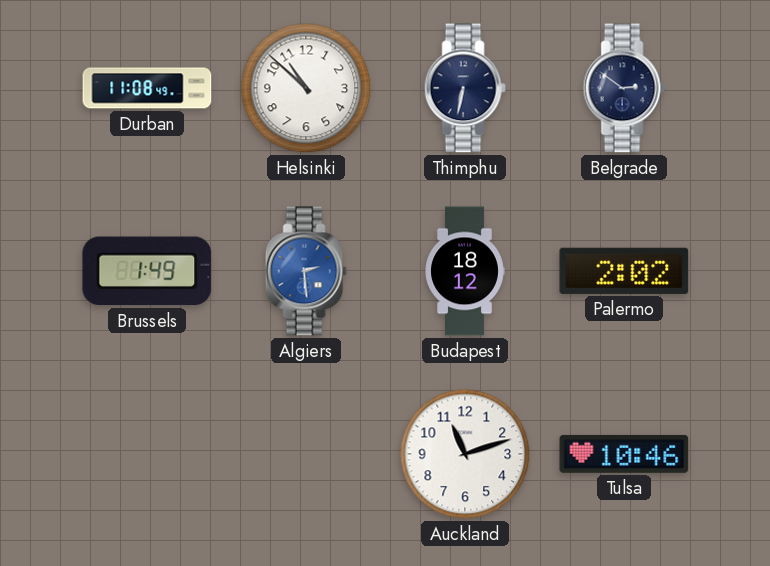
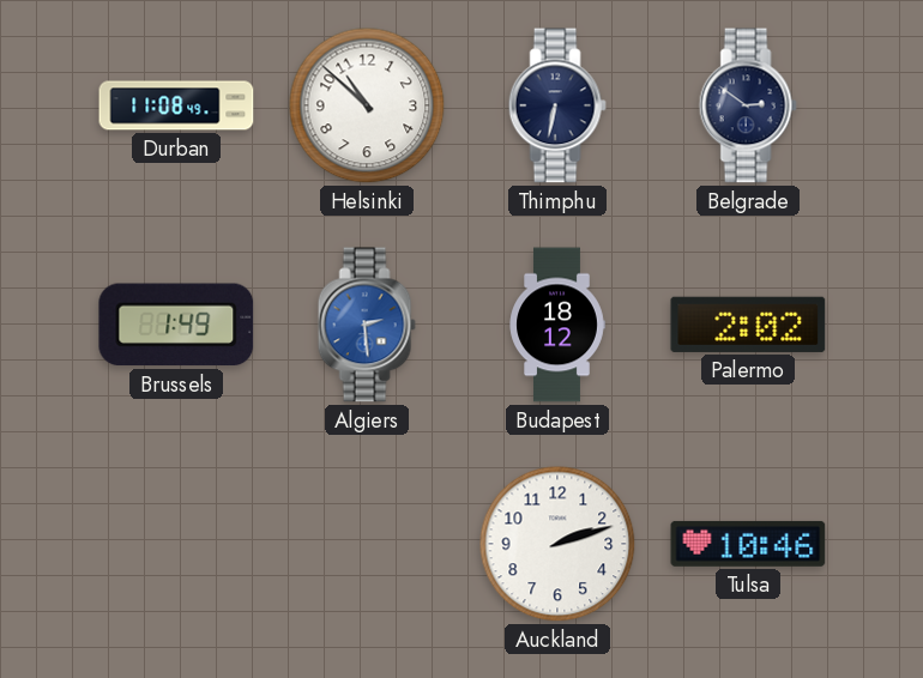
Auckland: 11:12 -> 2:12 (557, 544)
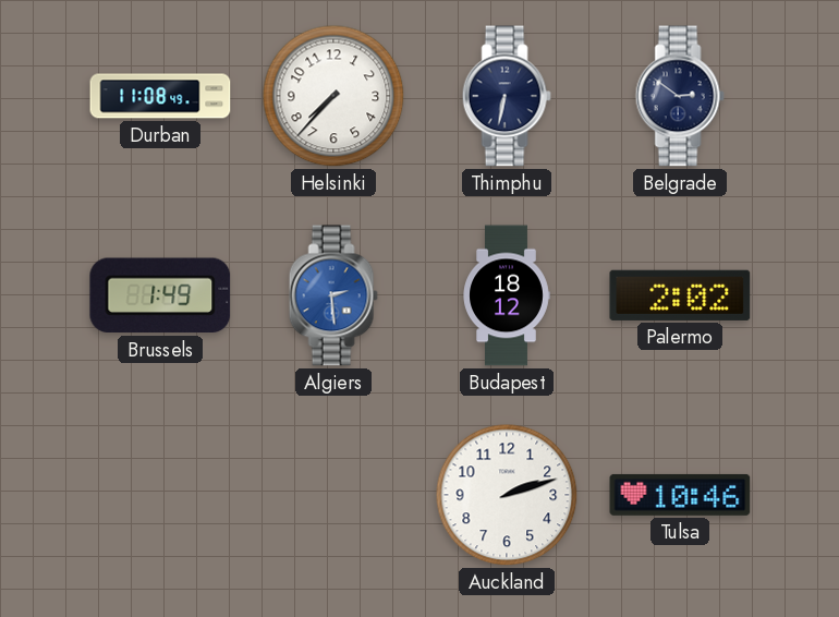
Helsinki: 10:52 -> 7:37 (333, 96)
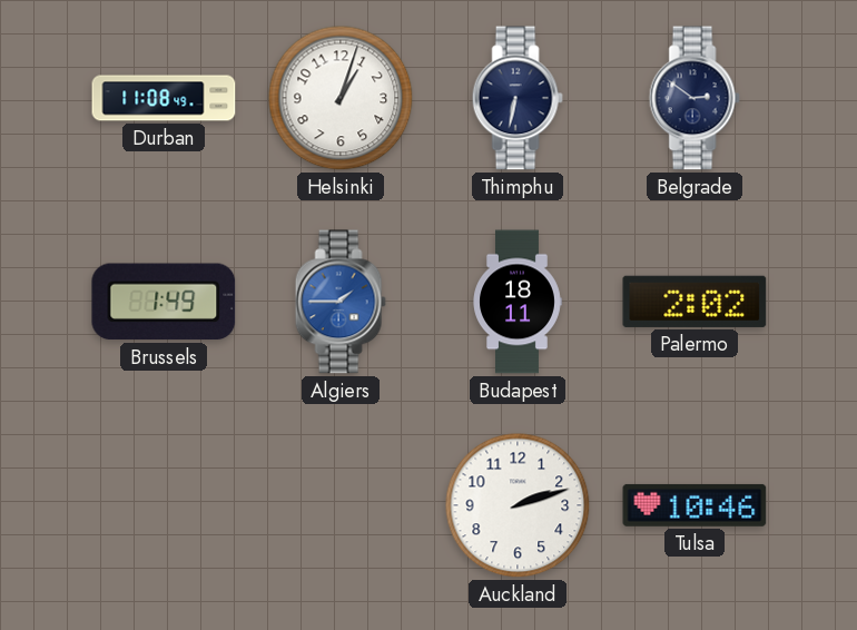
Helsinki: 7:37 -> 1:03 (341, 98)
Algiers: 2:29 -> 1:45 (341, 302)
Budapest: 18:12 -> 18:11 (518, 302)
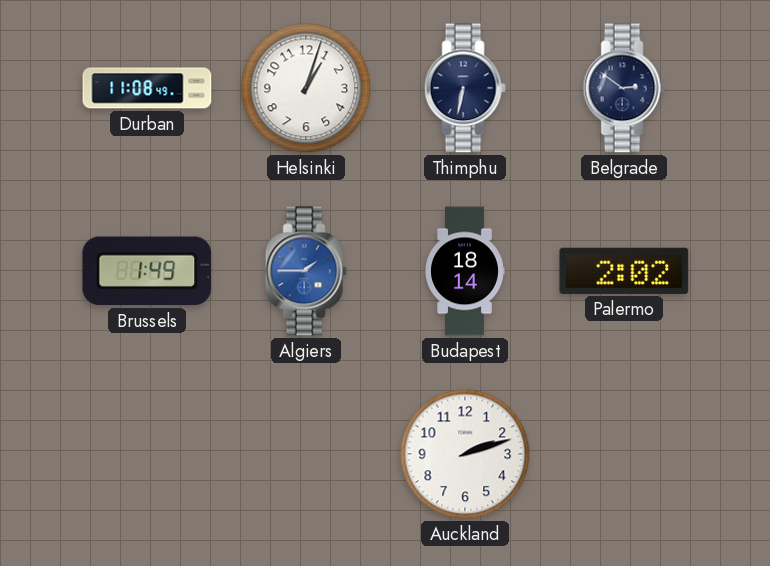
Budapest: 18:11 -> 18:14 (465, 271)
Tulsa: 10:46 -> none (695, 505)
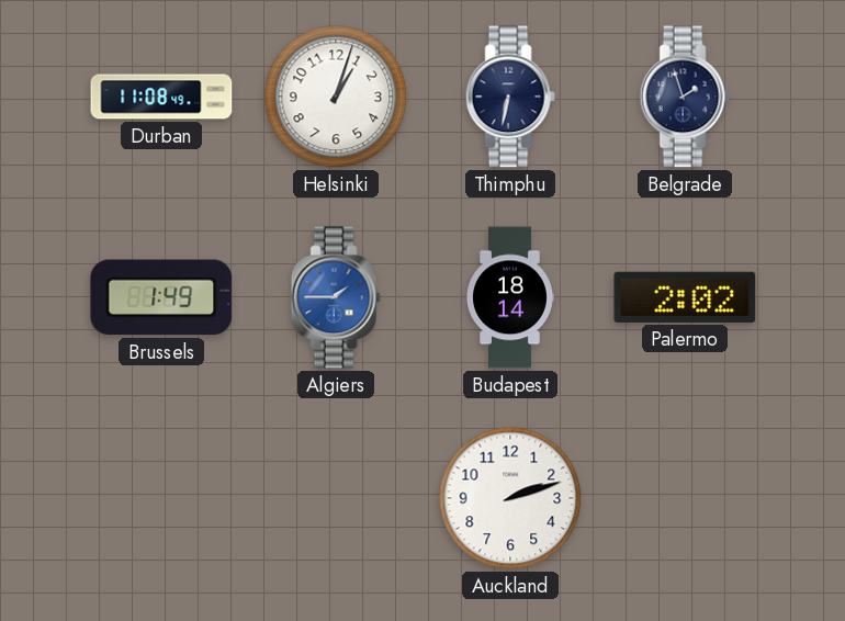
Belgrade: 2:51 -> 1:57 (685, 97)
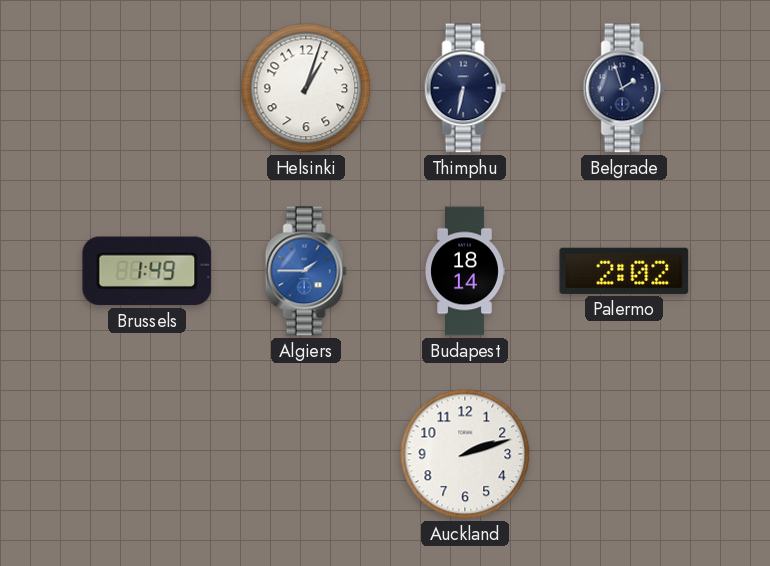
Durban: 11:08 -> none (161, 97)
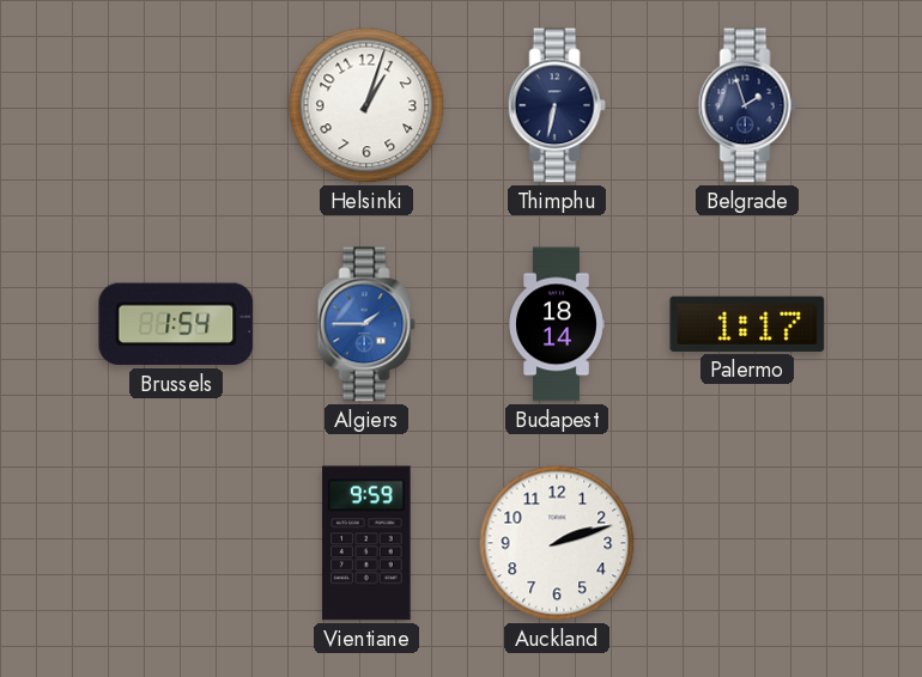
Brussels: 1:49 -> 1:54 (176, 324)
Palermo: 2:02 -> 1:17 (747, 324)
Vientiane: none -> 9:59 (366, 543)
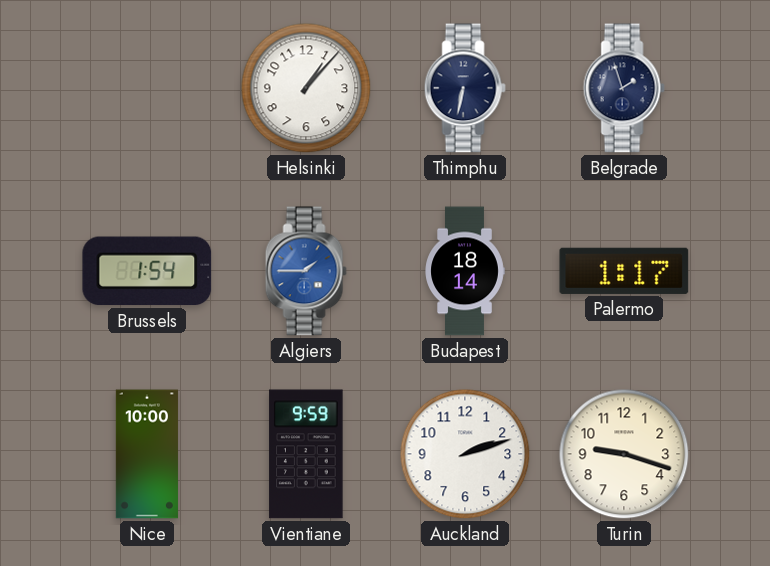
Helsinki: 1:03 -> 1:07 (306, 88)
Nice: none -> 10:00 (147, 454)
Turin: none -> 9:18 (624, 454)
